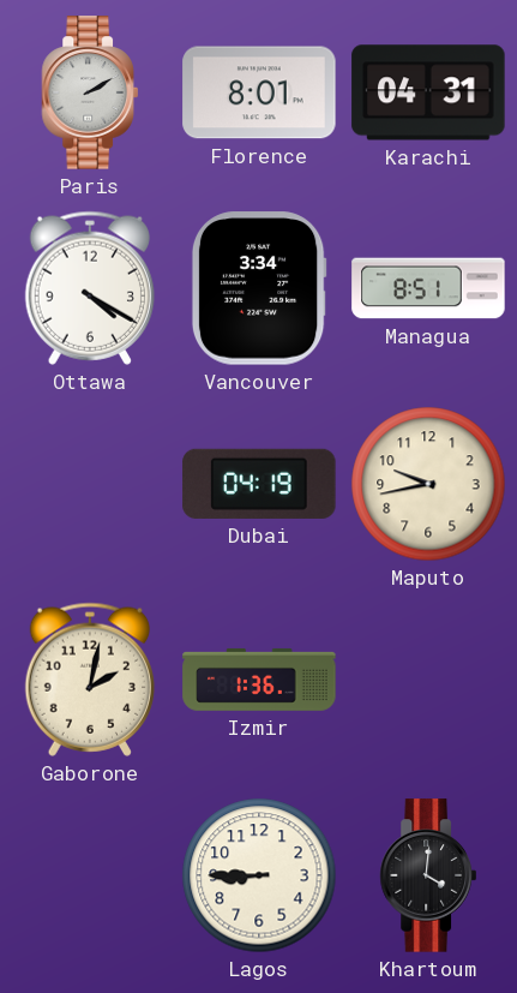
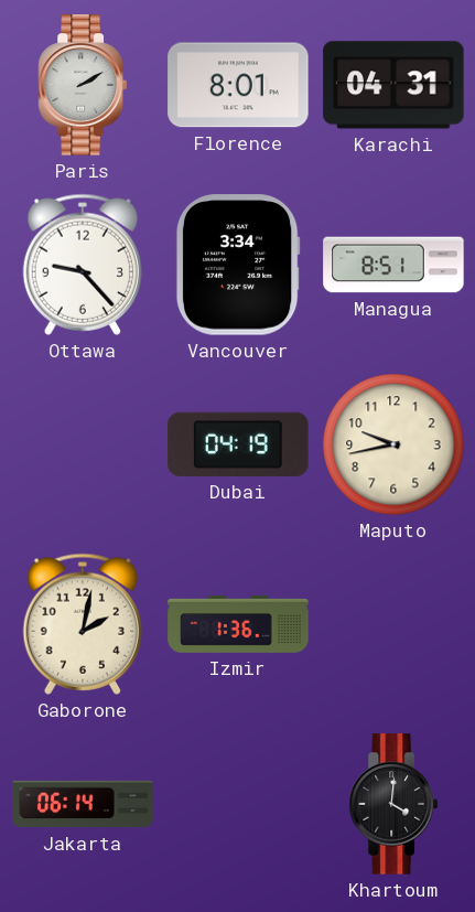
Ottawa: 4:20 -> 9:23 (82, 265)
Jakarta: none -> 06:14 (83, 804)
Lagos: 8:45 -> none (259, 875)
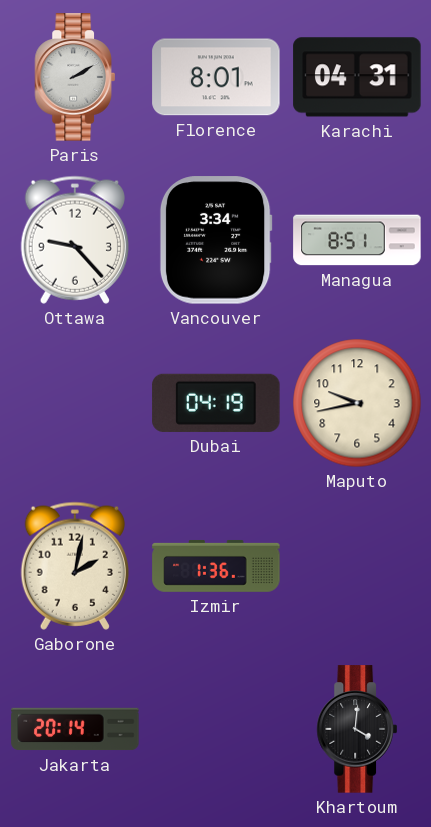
Jakarta: 06:14 -> 20:14 (75, 729)
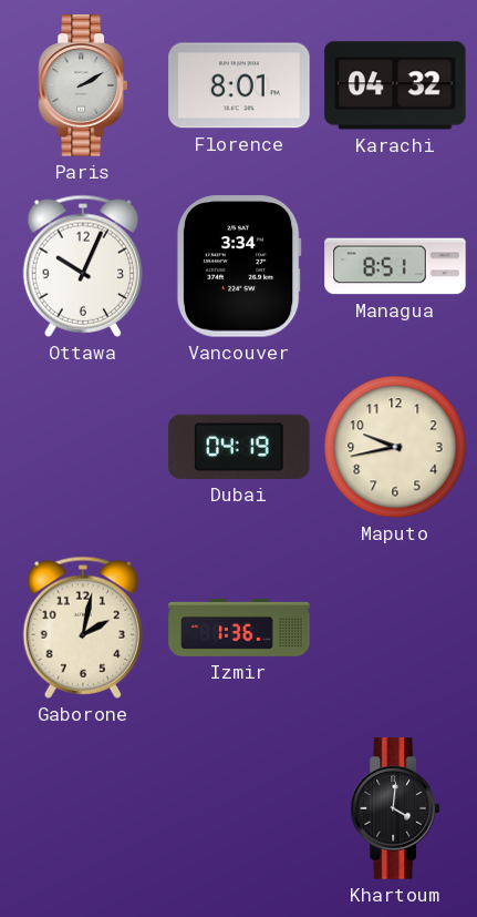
Karachi: 04:31 -> 04:32 (395, 85)
Ottawa: 9:23 -> 10:04 (82, 266)
Jakarta: 20:14 -> none (75, 729)
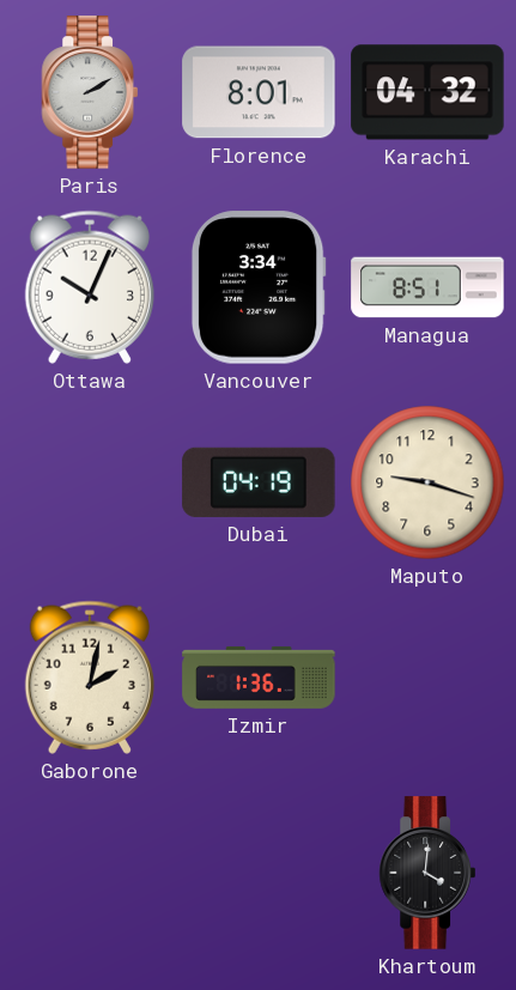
Maputo: 9:43 -> 9:18 (427, 482)
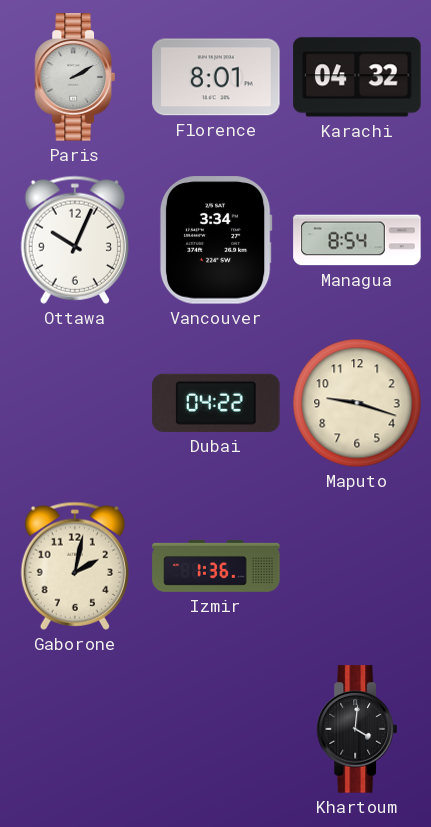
Managua: 8:51 -> 8:54 (357, 240)
Dubai: 04:19 -> 04:22 (216, 403)
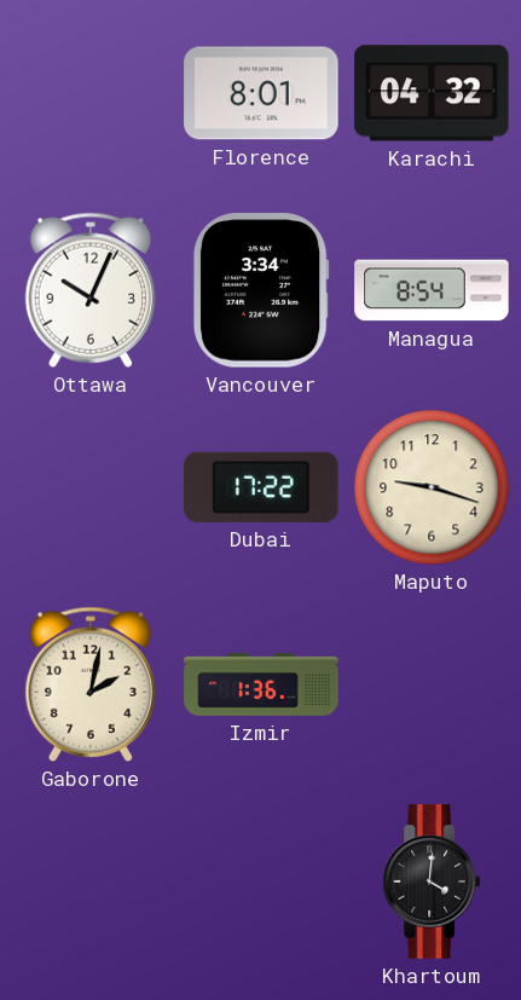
Paris: 2:10 -> none (75, 77)
Dubai: 04:22 -> 17:22 (261, 487)
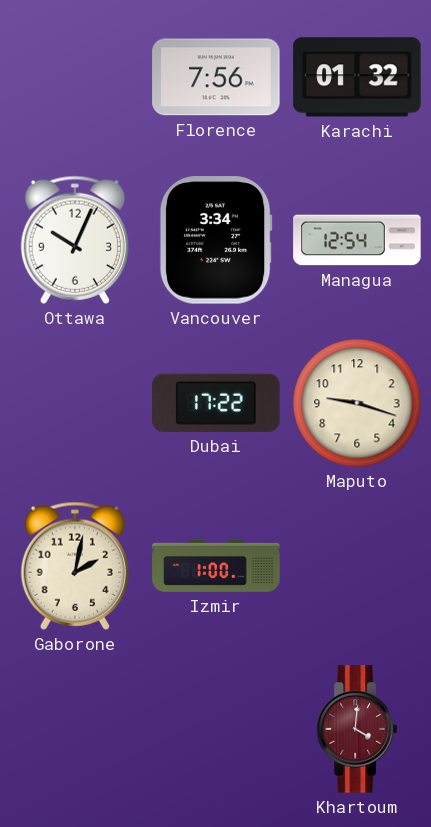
Florence: 8:01 -> 7:56 (216, 77)
Karachi: 04:32 -> 01:32 (357, 77)
Managua: 8:54 -> 12:54 (357, 240)
Izmir: 1:36 -> 1:00 (216, 566)
Khartoum dial: black -> burgundy (357, 729)
